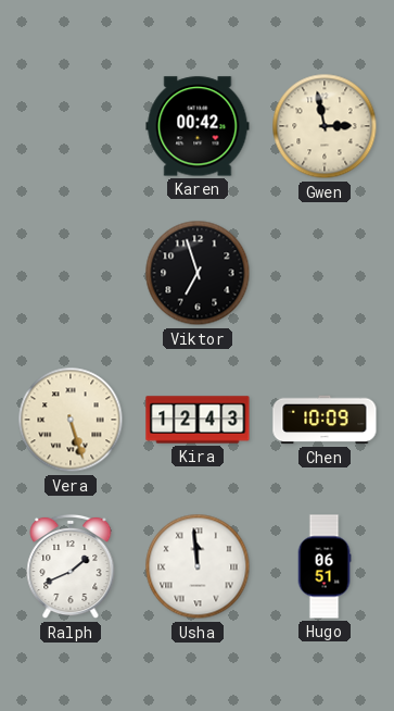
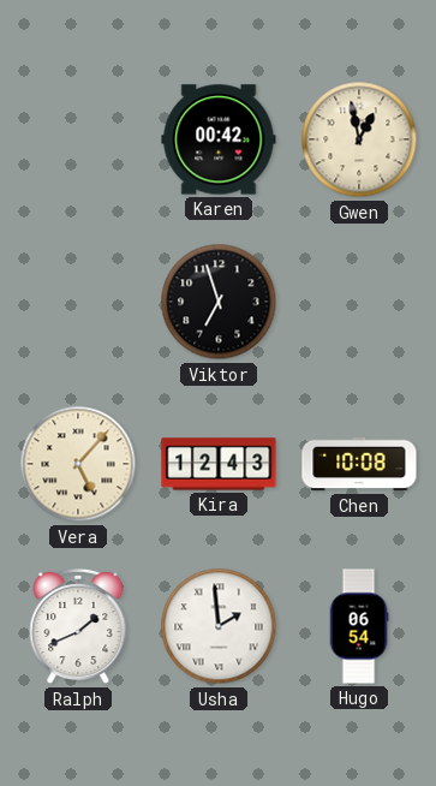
Gwen: 2:58 -> 12:58 (359, 139)
Vera: 5:27 -> 5:07 (78, 464)
Chen: 10:09 -> 10:08 (359, 464)
Usha: 11:59 -> 1:59 (219, 626)
Hugo: 06:51 -> 06:54 (359, 626)
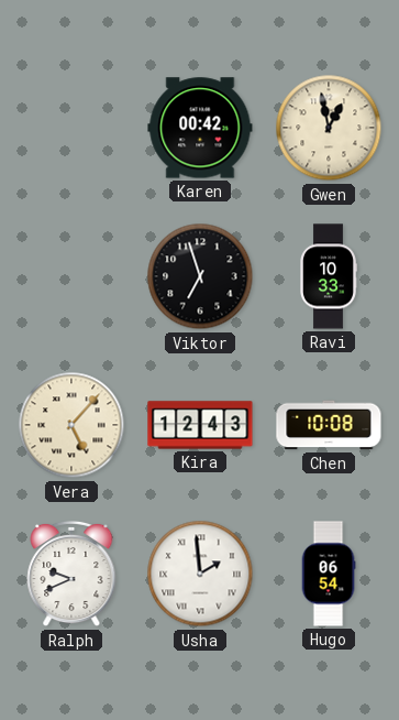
Ravi: none -> 10:33 (329, 276)
Ralph: 1:41 -> 9:41 (71, 574)
